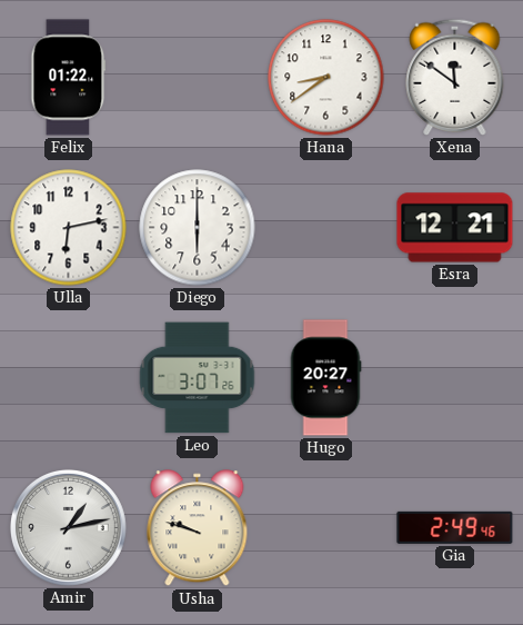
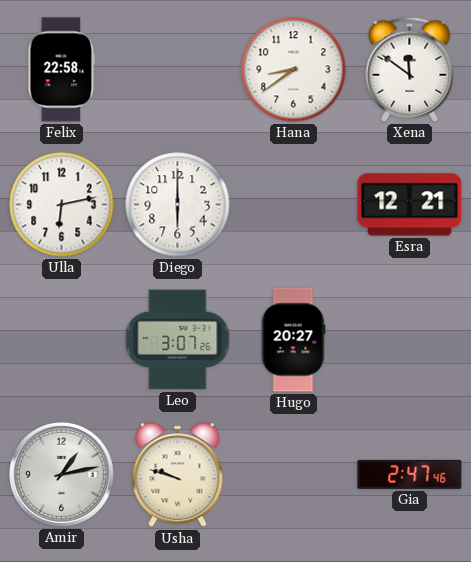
Felix: 01:22 -> 22:58 (62, 70)
Gia: 2:49 -> 2:47 (410, 474)
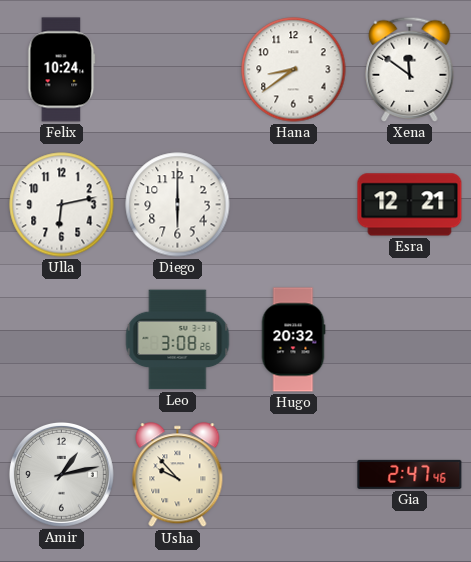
Felix: 22:58 -> 10:24 (62, 70)
Leo: 3:07 -> 3:08 (178, 340)
Hugo: 20:27 -> 20:32 (293, 340)
Usha: 9:48 -> 9:53 (178, 475)
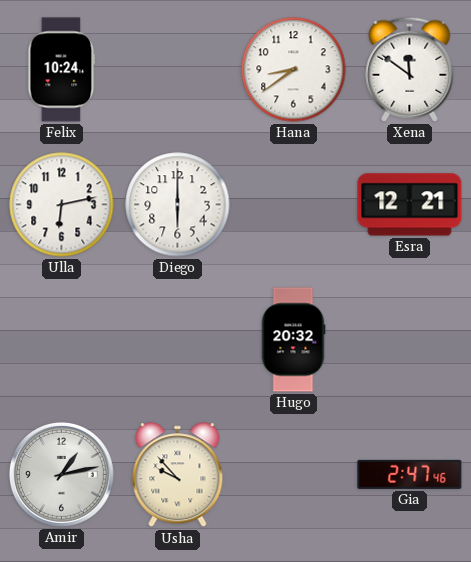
Leo: 3:08 -> none (178, 340)
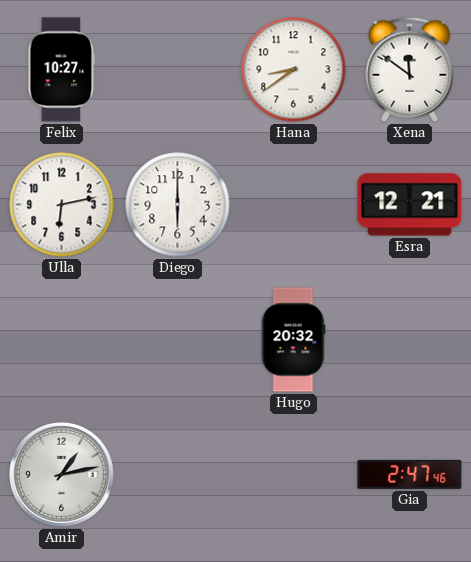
Felix: 10:24 -> 10:27 (62, 70)
Usha: 9:53 -> none (178, 475)
